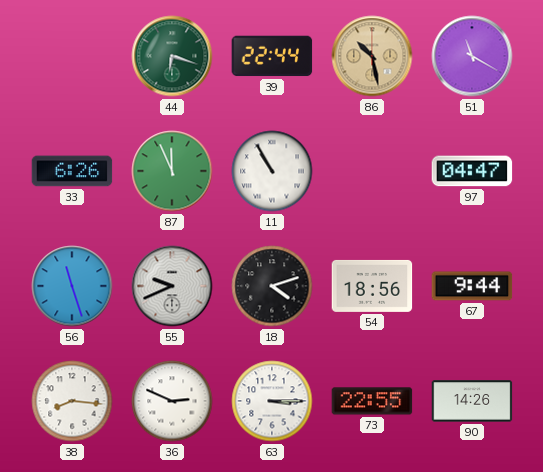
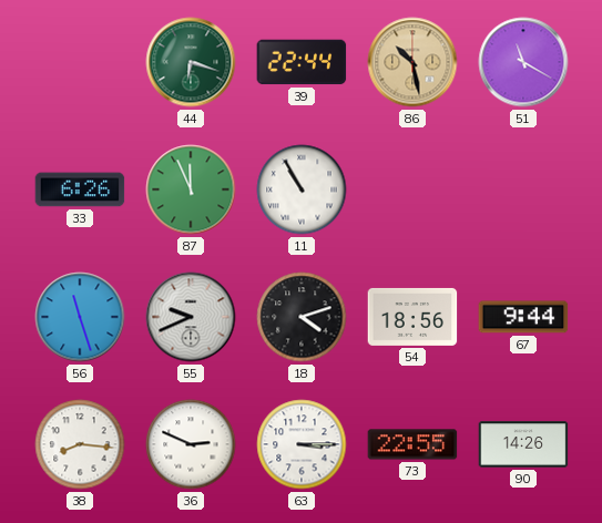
97: 04:47 -> none (472, 171)
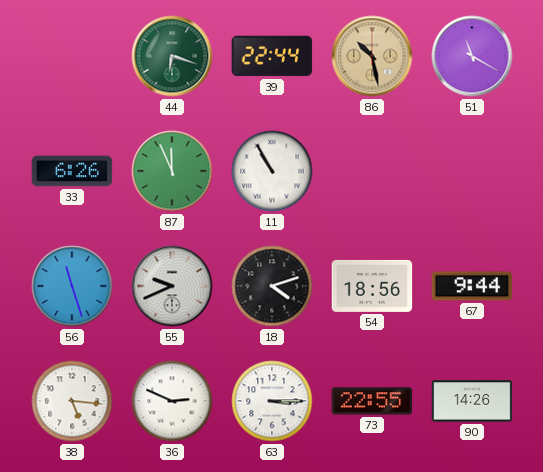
38: 8:16 -> 5:16 (72, 401)
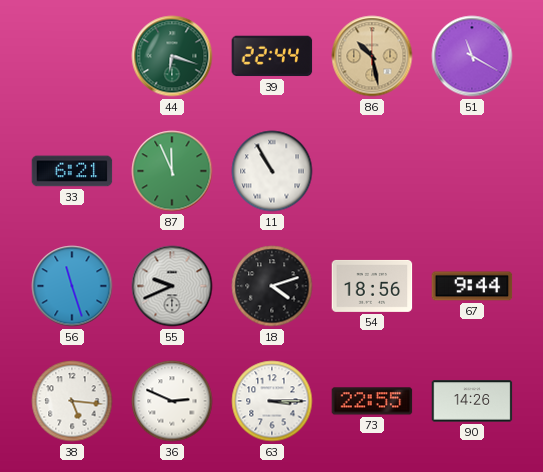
33: 6:26 -> 6:21 (72, 171)
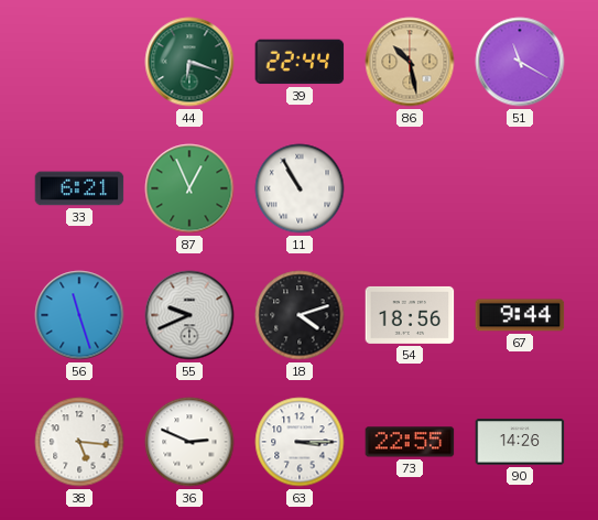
87: 11:56 -> 12:56 (189, 188)
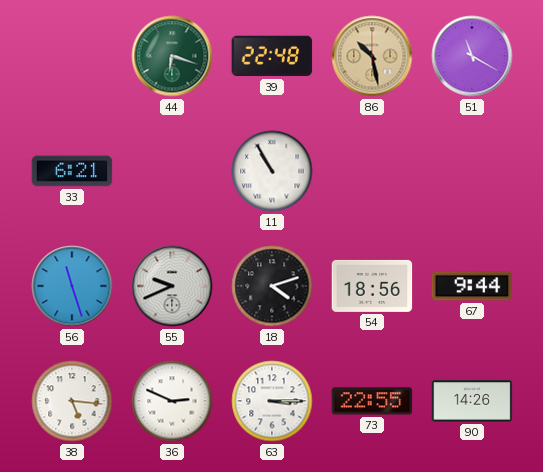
39: 22:44 -> 22:48 (272, 56)
87: 12:56 -> none (189, 188)
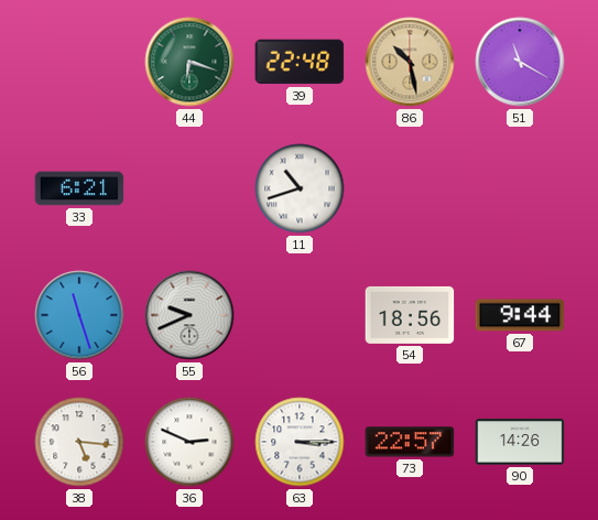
11: 10:55 -> 10:42 (300, 188)
18: 4:12 -> none (272, 286)
73: 22:55 -> 22:57 (410, 442)
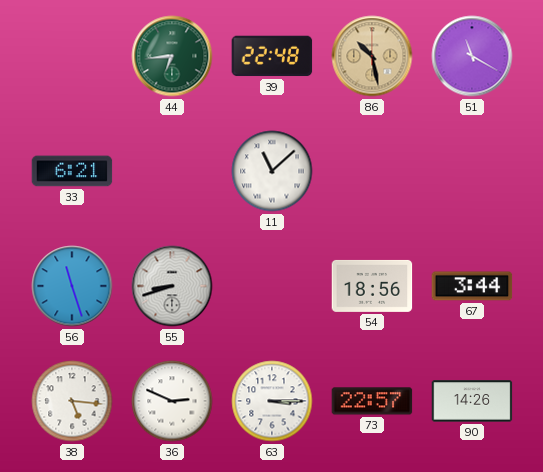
44: 6:18 -> 6:44 (172, 56)
11: 10:42 -> 11:08 (272, 171)
55: 9:41 -> 8:42 (172, 286)
67: 9:44 -> 3:44 (472, 286)
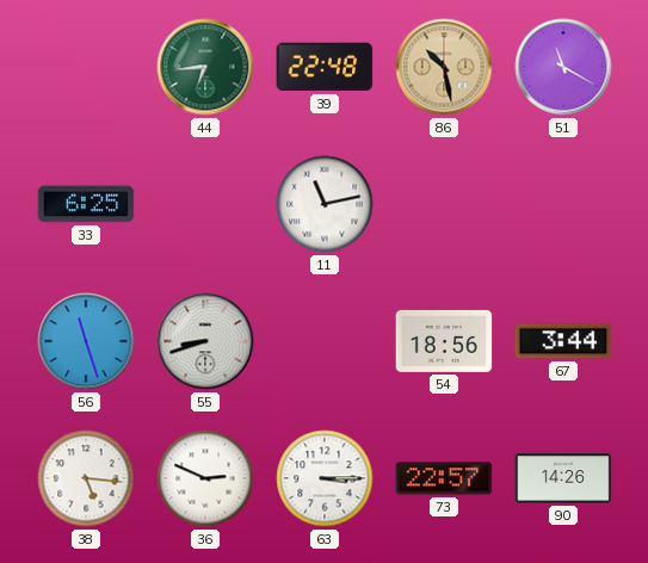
33: 6:21 -> 6:25 (86, 204)
11: 11:08 -> 11:13 (325, 204)
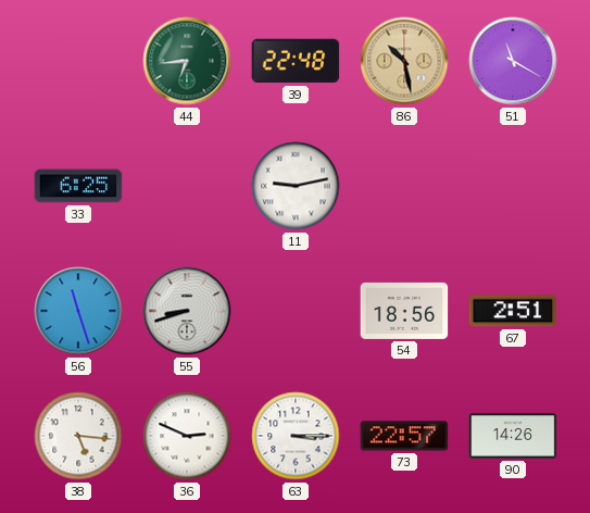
11: 11:13 -> 9:13 (296, 186)
67: 3:44 -> 2:51 (513, 311)
